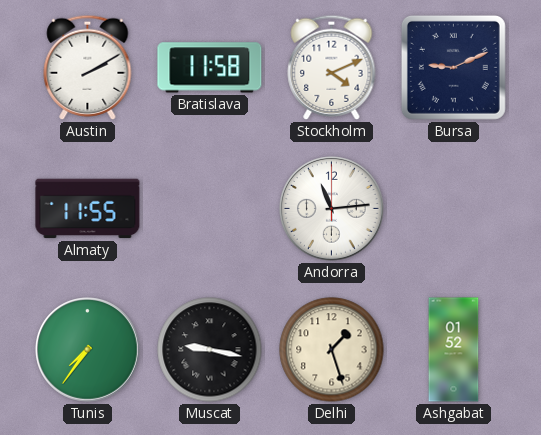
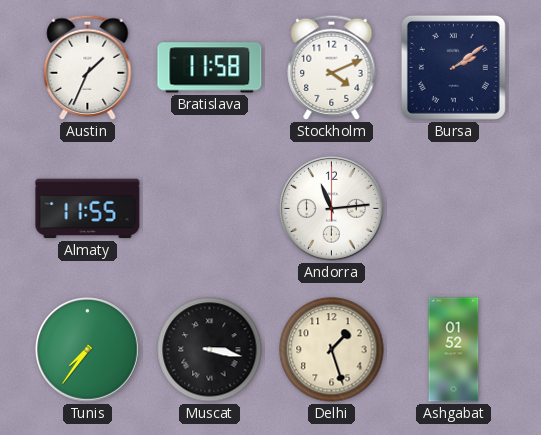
Austin: 2:10 -> 1:34 (88, 67)
Bursa: 9:11 -> 2:09 (453, 67)
Muscat: 9:17 -> 3:17 (210, 350)
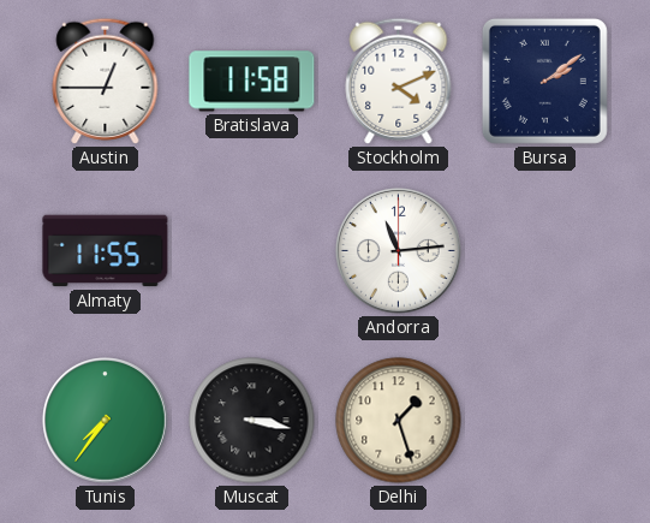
Austin: 1:34 -> 12:45 (106, 81)
Ashgabat: 01:52 -> none (454, 350)
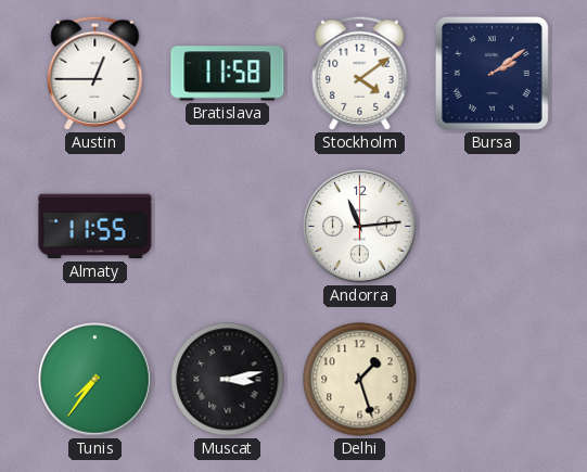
Stockholm: 4:11 -> 4:09 (360, 73)
Muscat: 3:17 -> 3:13 (228, 380)
